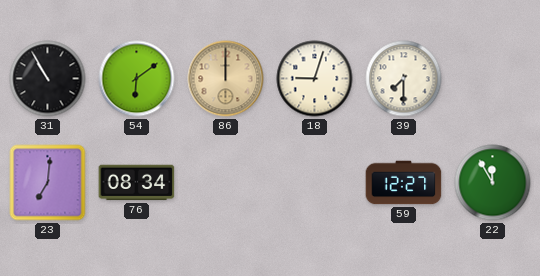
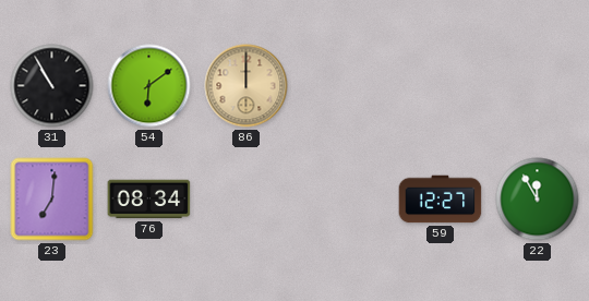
18: 9:03 -> none (315, 79)
39: 7:30 -> none (404, 79)
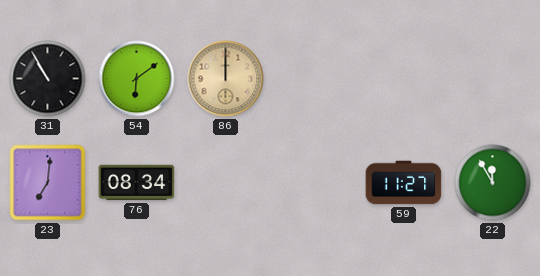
59: 12:27 -> 11:27 (404, 183)
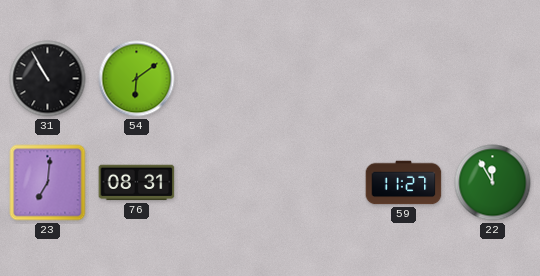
86: 12:00 -> none (226, 79)
76: 08:34 -> 08:31 (137, 183)
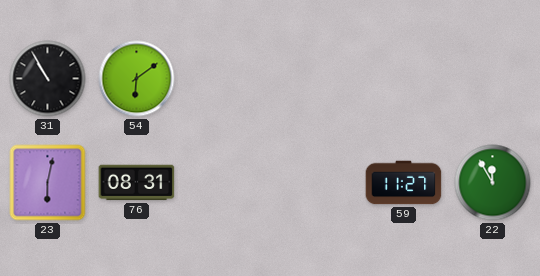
23: 7:01 -> 6:02 (48, 183)
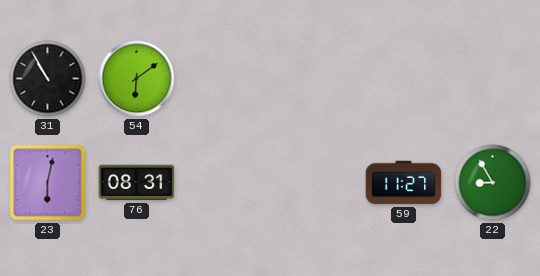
22: 11:55 -> 8:55 (493, 183)
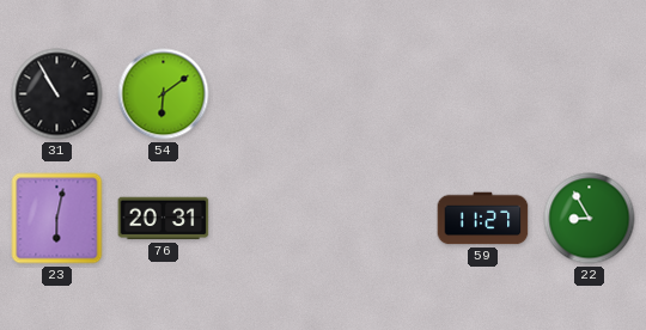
76: 08:31 -> 20:31 (164, 219)
